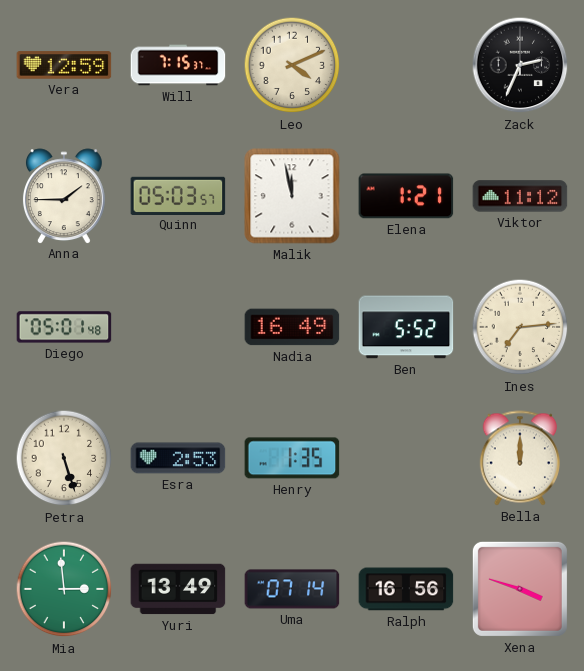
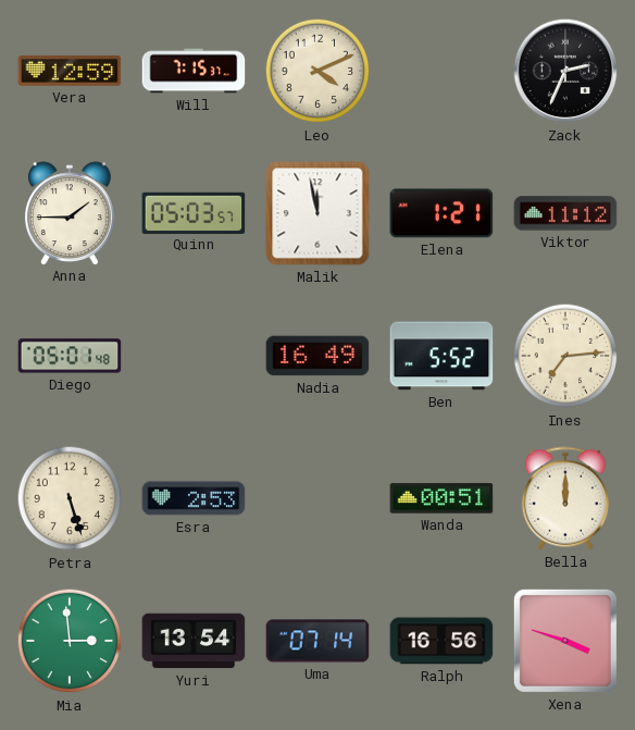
Henry: 1:35 -> none (292, 458)
Wanda: none -> 00:51 (441, 498)
Yuri: 13:49 -> 13:54 (194, 641)
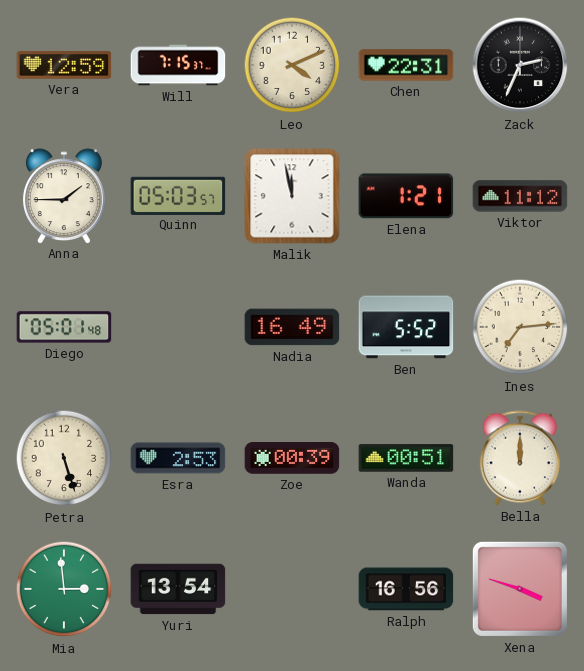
Chen: none -> 22:31 (406, 65)
Zoe: none -> 00:39 (292, 459)
Uma: 07:14 -> none (317, 641)
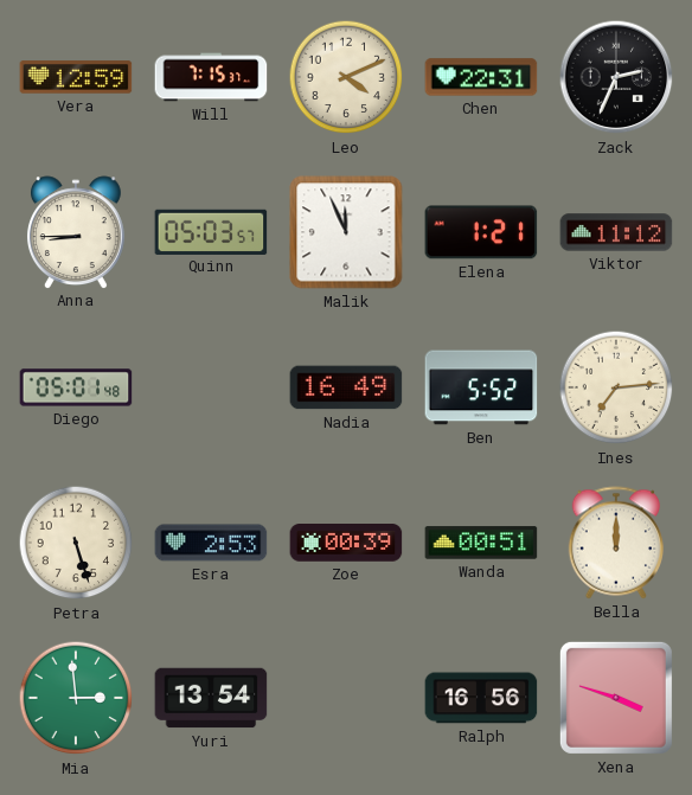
Anna: 1:45 -> 8:45 (76, 232)
Malik: 11:58 -> 11:56 (346, 232)
